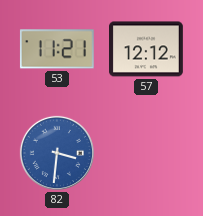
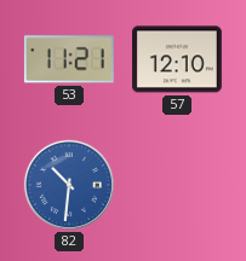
57: 12:12 -> 12:10 (178, 59)
82: 3:31 -> 10:31 (69, 185)
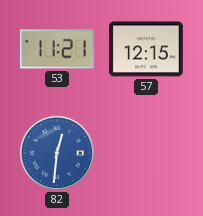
57: 12:10 -> 12:15 (147, 49)
82: 10:31 -> 12:31 (57, 153)
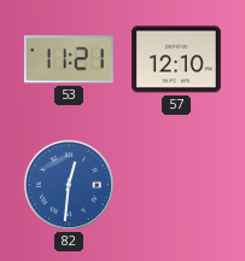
57: 12:15 -> 12:10 (177, 59)
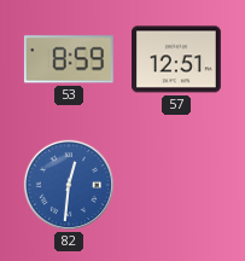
53: 11:21 -> 8:59 (69, 59)
57: 12:10 -> 12:51 (177, 59)
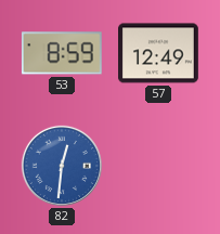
57: 12:51 -> 12:49 (159, 53)
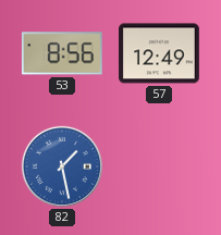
53: 8:59 -> 8:56 (62, 53)
82: 12:31 -> 1:28 (62, 166)
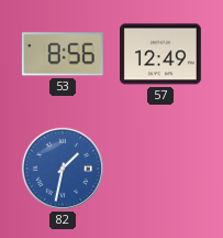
82: 1:28 -> 1:32 (63, 169)
